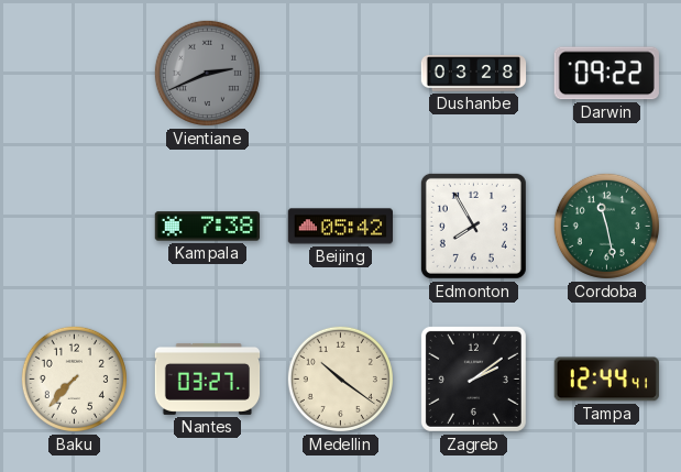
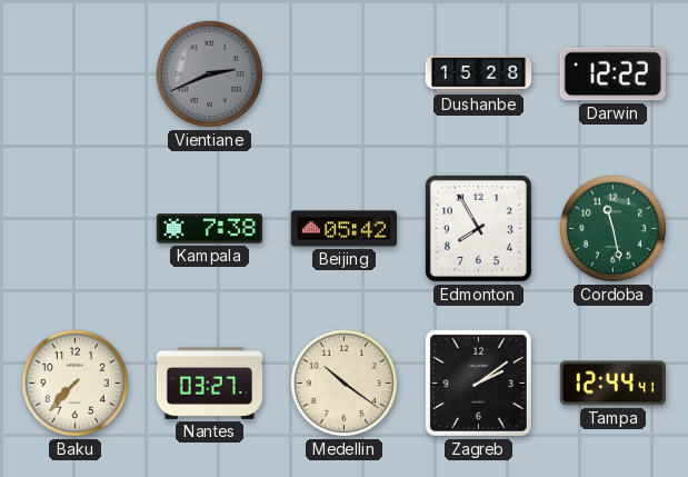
Dushanbe: 03:28 -> 15:28 (479, 74)
Darwin: 09:22 -> 12:22 (612, 74)
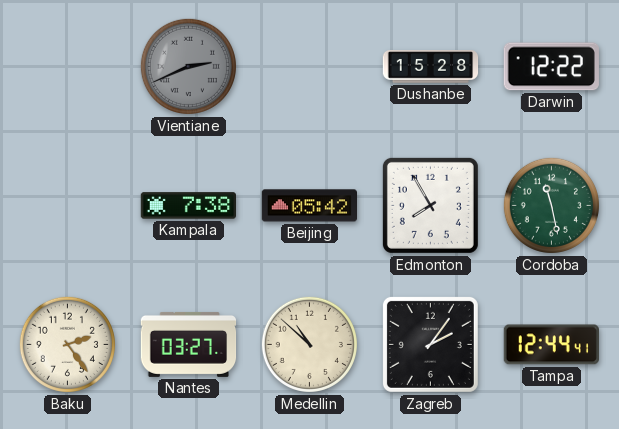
Baku: 7:37 -> 2:24 (67, 344)
Medellin: 10:21 -> 10:52 (309, 344)
Zagreb: 2:09 -> 2:06 (430, 344)
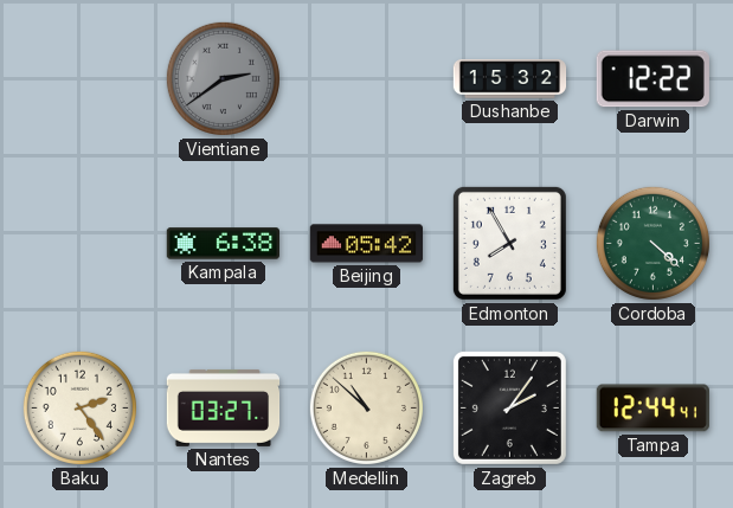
Vientiane: 2:41 -> 2:39 (223, 78)
Dushanbe: 15:28 -> 15:32 (510, 79)
Kampala: 7:38 -> 6:38 (223, 244)
Cordoba: 11:28 -> 4:22 (652, 243)
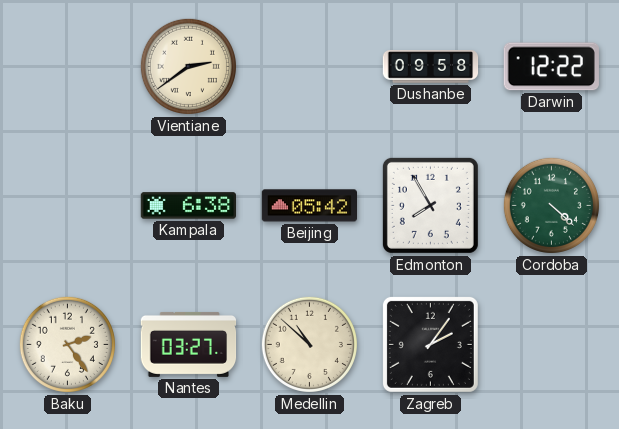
Vientiane dial: grey -> cream (188, 66)
Dushanbe: 15:32 -> 09:58 (431, 67)
Tampa: 12:44 -> none (652, 409)
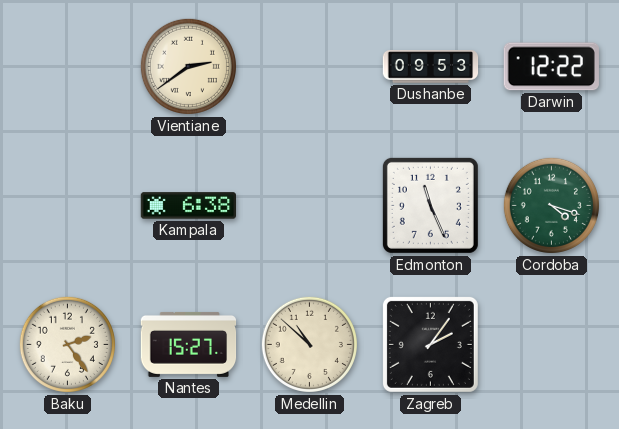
Dushanbe: 09:58 -> 09:53 (431, 67)
Beijing: 05:42 -> none (309, 206)
Edmonton: 7:55 -> 11:26 (430, 205)
Cordoba: 4:22 -> 4:18 (551, 205)
Nantes: 03:27 -> 15:27 (189, 344)
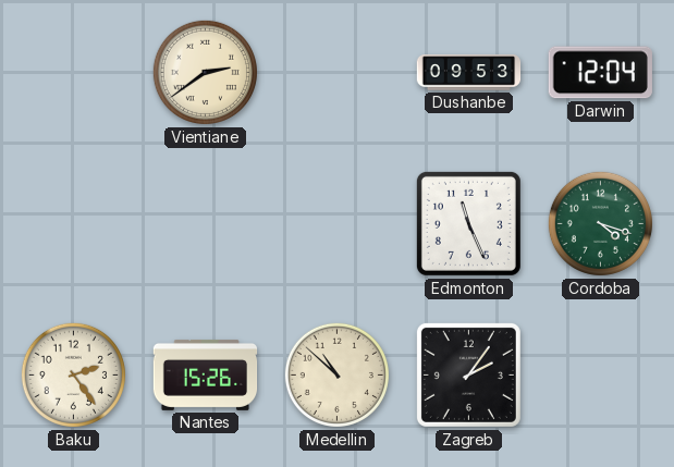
Darwin: 12:22 -> 12:04 (600, 73)
Kampala: 6:38 -> none (188, 206)
Nantes: 15:27 -> 15:26 (206, 374)
